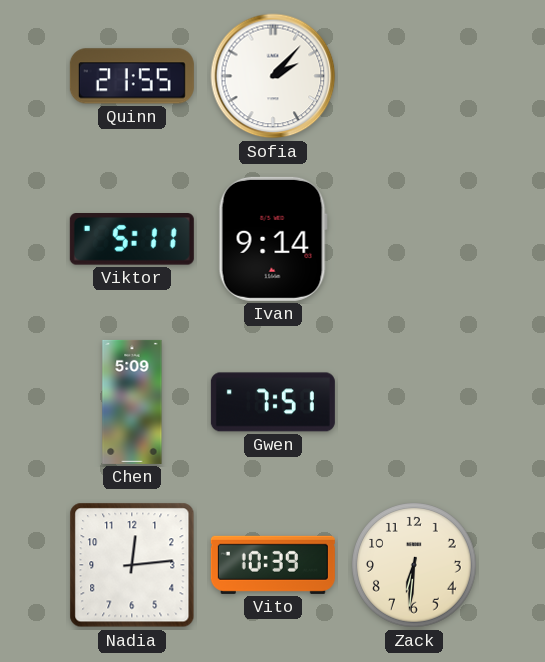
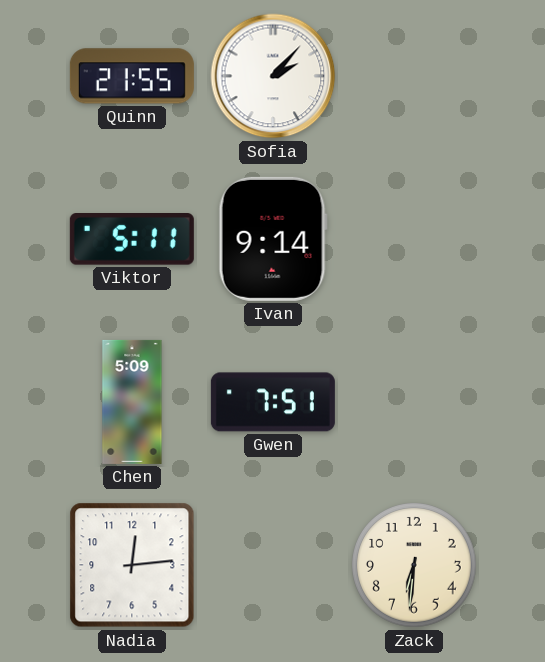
Vito: 10:39 -> none (273, 565)
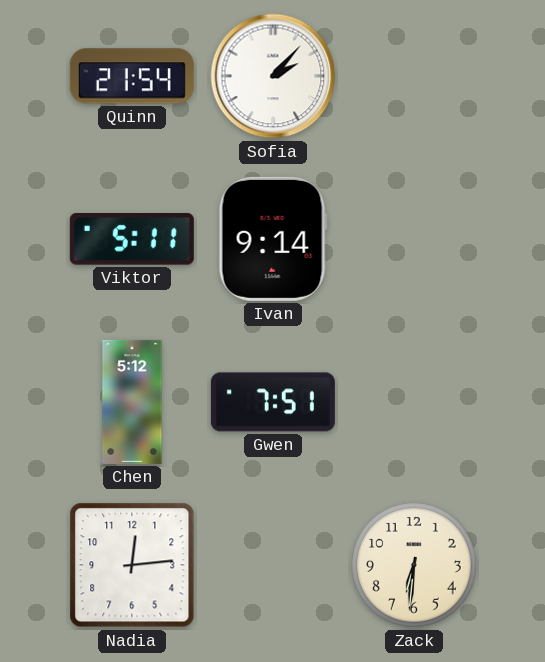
Quinn: 21:55 -> 21:54 (132, 76)
Chen: 5:09 -> 5:12 (132, 402)
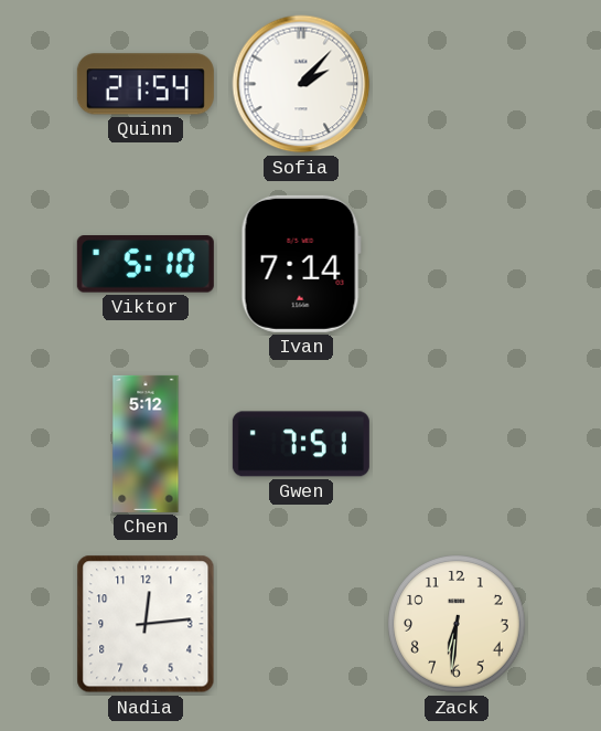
Viktor: 5:11 -> 5:10 (146, 264)
Ivan: 9:14 -> 7:14 (301, 264)
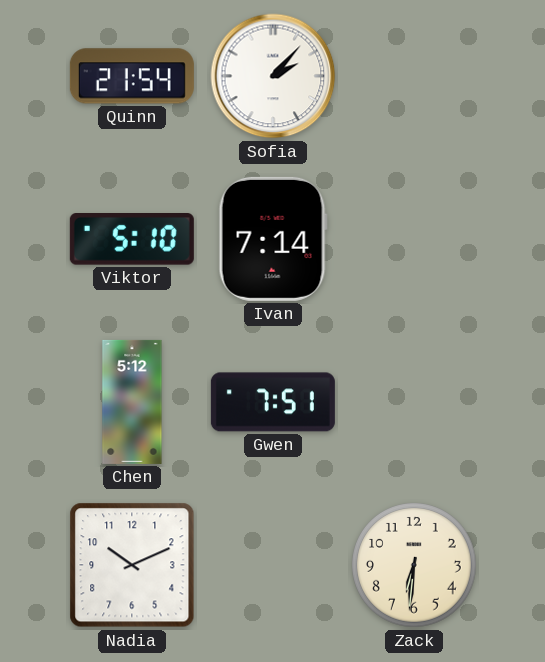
Nadia: 12:14 -> 10:11 (132, 565)
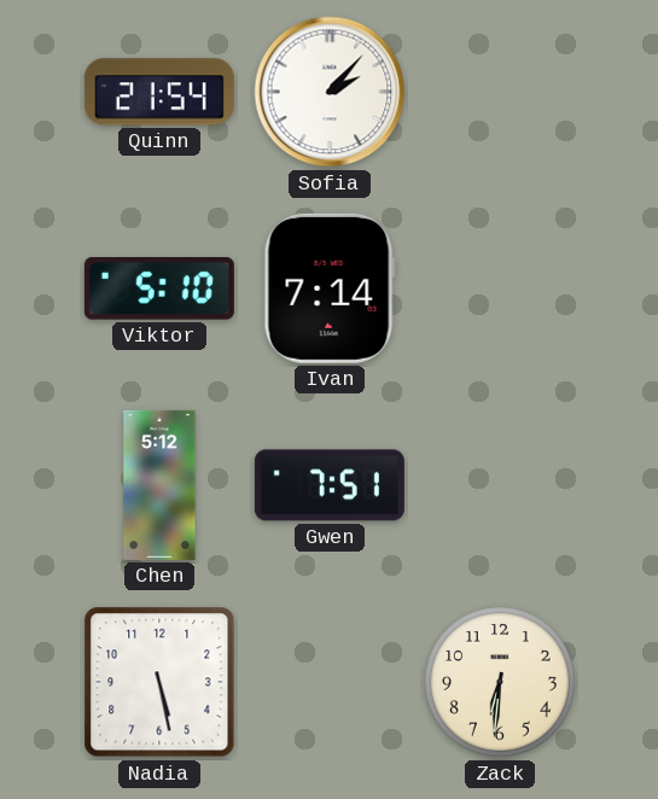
Nadia: 10:11 -> 5:28 (159, 682)
